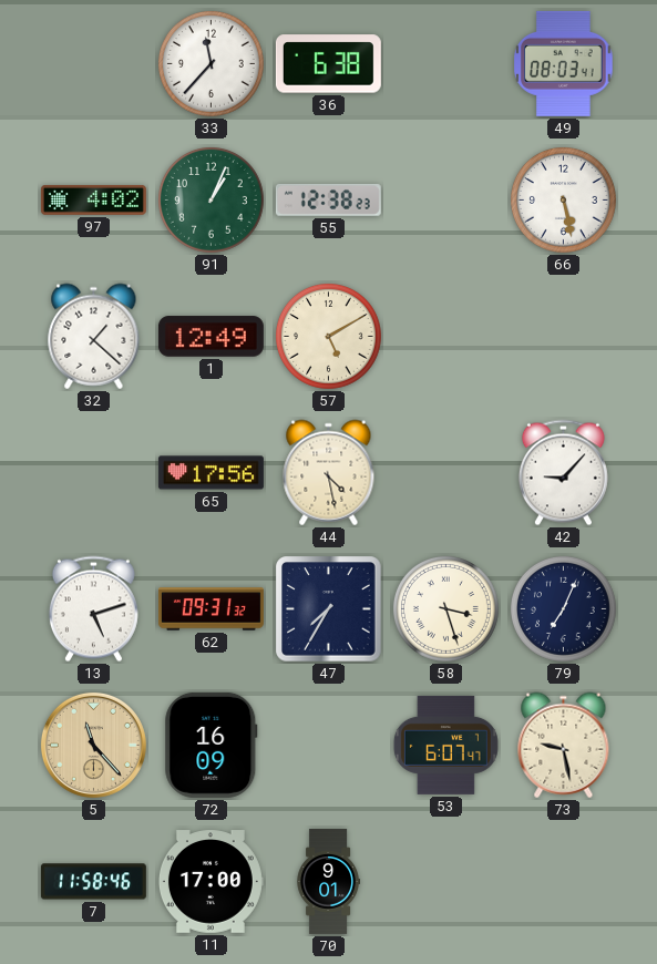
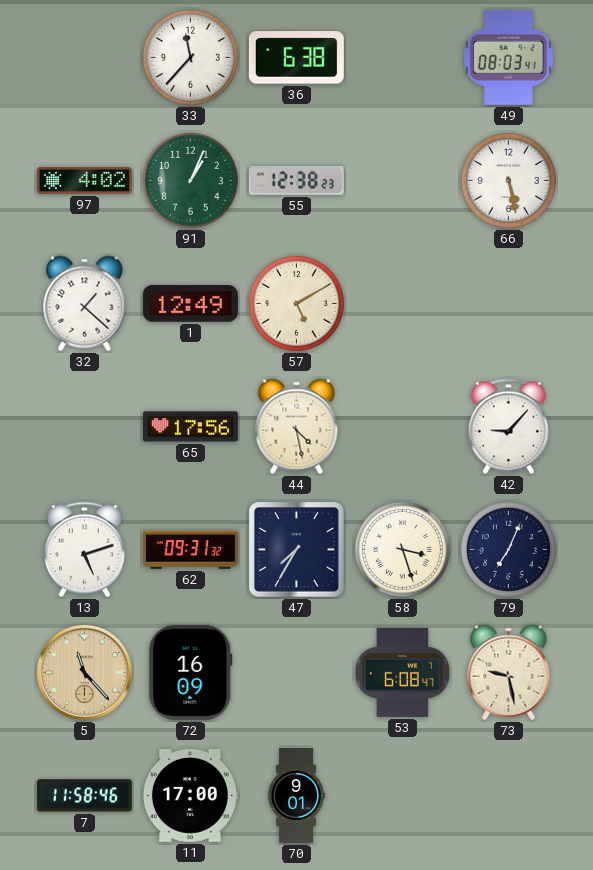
53: 6:07 -> 6:08 (402, 672)
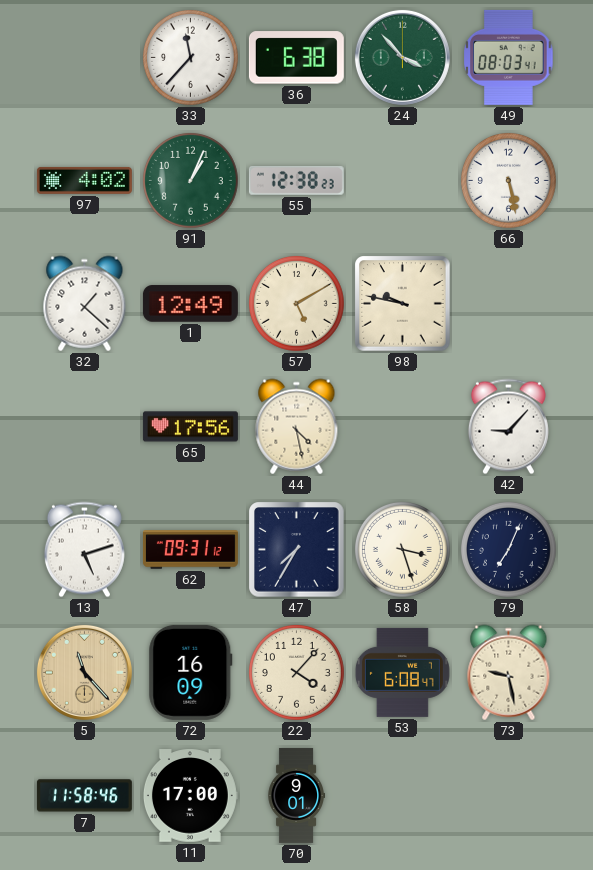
24: none -> 3:53 (402, 57)
98: none -> 9:47 (403, 304)
62: 09:31:32 -> 09:31:12 (190, 550)
22: none -> 4:07 (297, 673)
